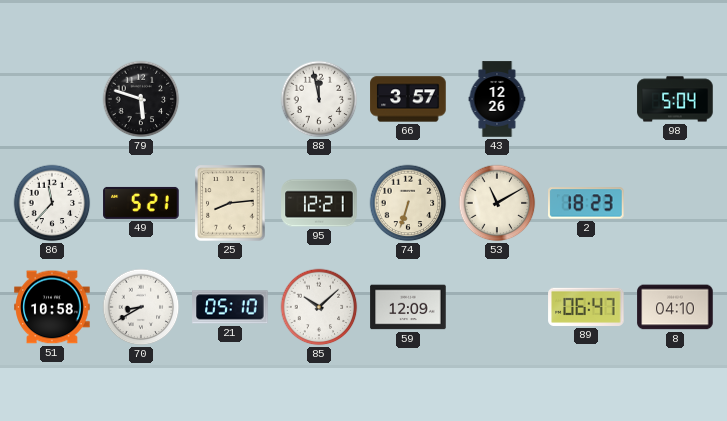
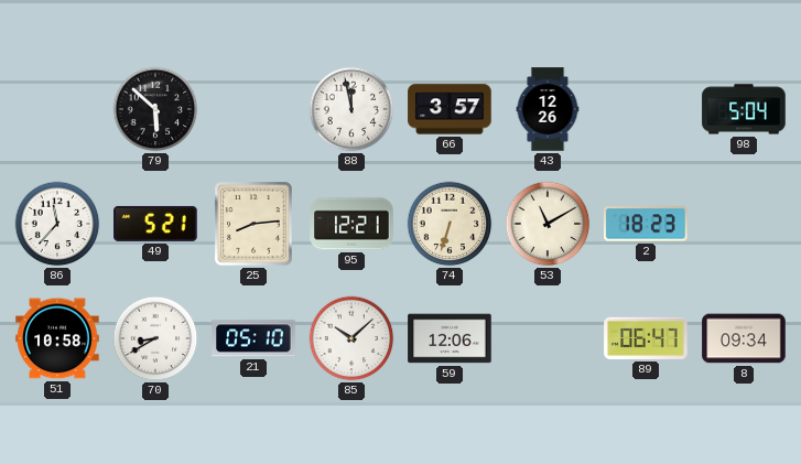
79: 5:48 -> 5:52 (155, 109)
59: 12:09 -> 12:06 (450, 338)
8: 04:10 -> 09:34 (744, 338)
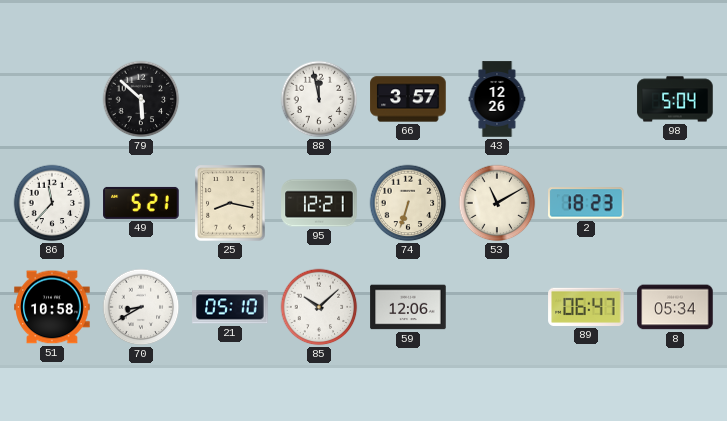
25: 8:14 -> 8:17 (230, 203)
8: 09:34 -> 05:34 (675, 307)
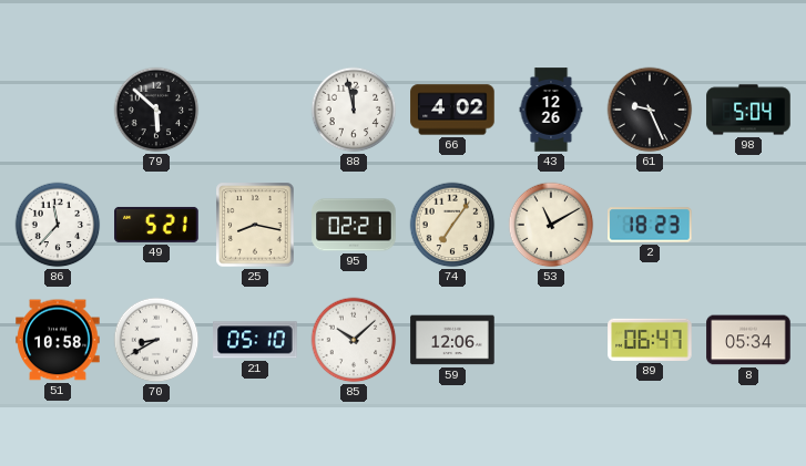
66: 3:57 -> 4:02 (452, 110)
61: none -> 9:26 (650, 110)
95: 12:21 -> 02:21 (354, 225)
74: 6:33 -> 7:06 (452, 225)
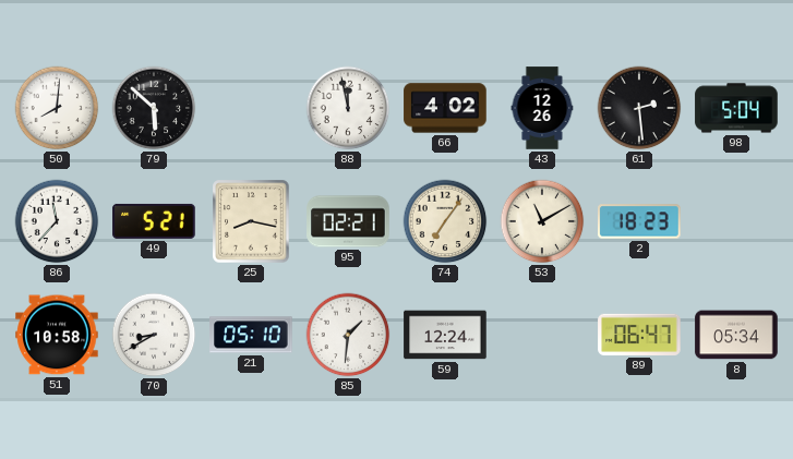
50: none -> 8:01 (57, 108)
61: 9:26 -> 2:29 (639, 108)
85: 10:08 -> 1:31 (348, 335)
59: 12:06 -> 12:24 (445, 335)
